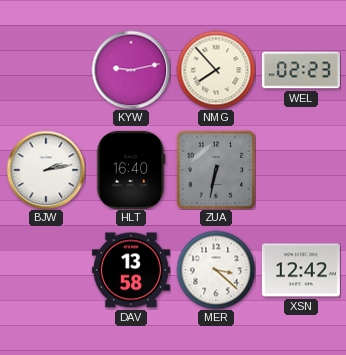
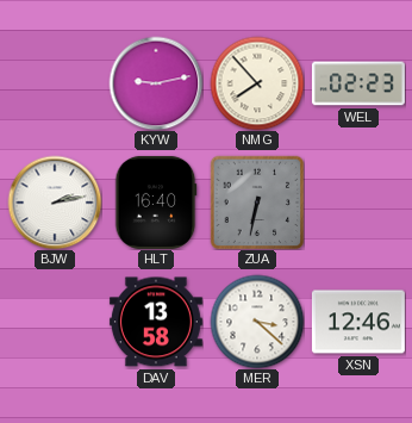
XSN: 12:42 -> 12:46 (358, 322)
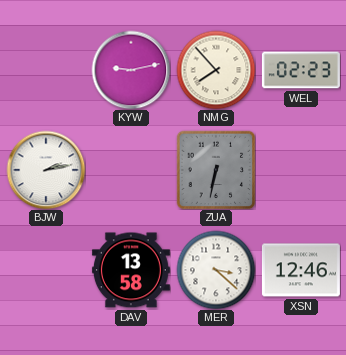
HLT: 16:40 -> none (156, 203)
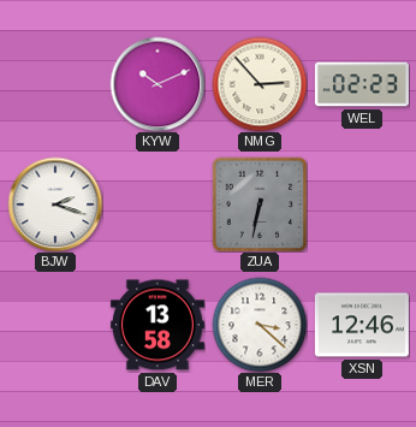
KYW: 9:13 -> 10:11 (158, 84)
NMG: 7:53 -> 2:53 (260, 84)
BJW: 2:13 -> 2:18 (55, 204)
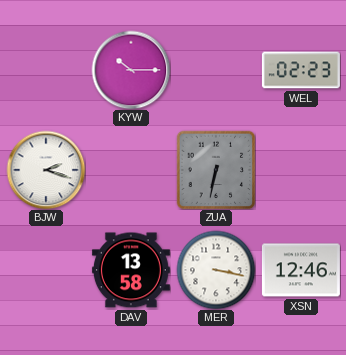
KYW: 10:11 -> 10:15 (131, 70)
NMG: 2:53 -> none (260, 84)
MER: 3:22 -> 3:17 (216, 270)
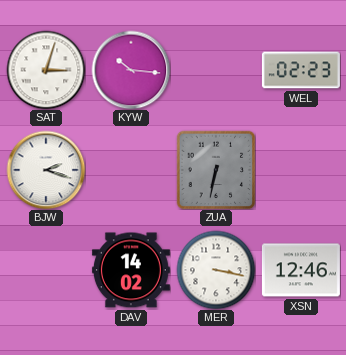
SAT: none -> 3:03 (46, 70)
KYW: 10:15 -> 10:16 (131, 70)
DAV: 13:58 -> 14:02 (131, 270)
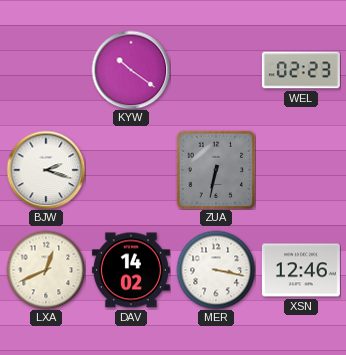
SAT: 3:03 -> none (46, 70)
KYW: 10:16 -> 10:21 (131, 70)
LXA: none -> 12:41 (46, 270)
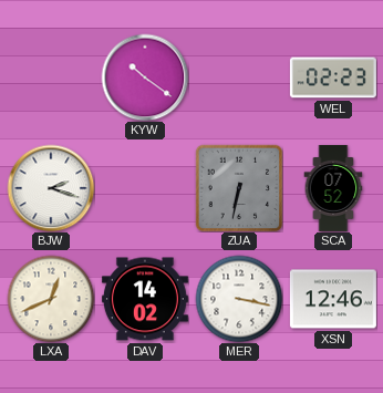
SCA: none -> 07:52 (333, 188)
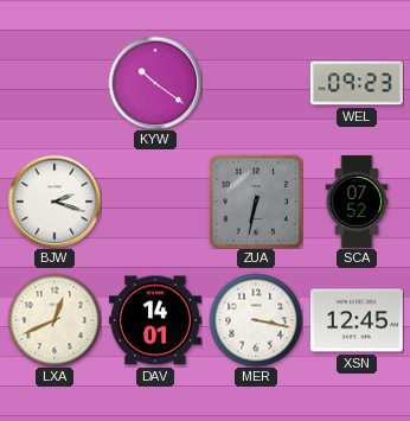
WEL: 02:23 -> 09:23 (357, 83)
DAV: 14:02 -> 14:01 (155, 320)
XSN: 12:46 -> 12:45 (357, 320)
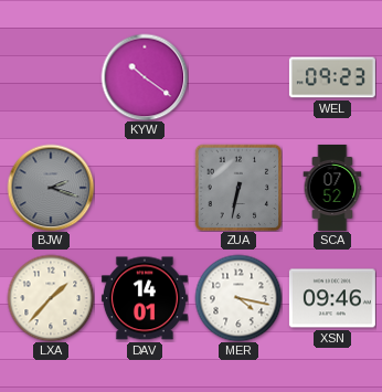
BJW dial: white -> grey (51, 188)
LXA: 12:41 -> 1:37 (51, 298)
MER: 3:17 -> 4:17 (238, 298)
XSN: 12:45 -> 09:46 (332, 298)
